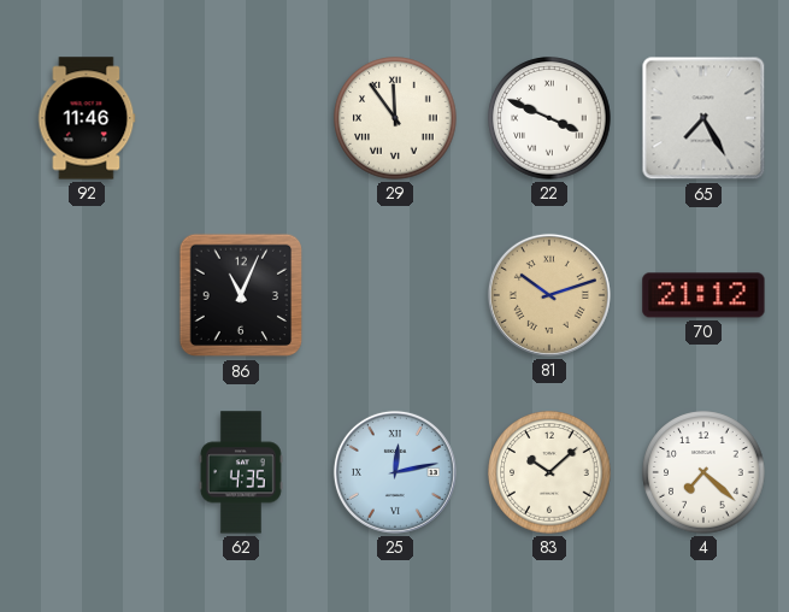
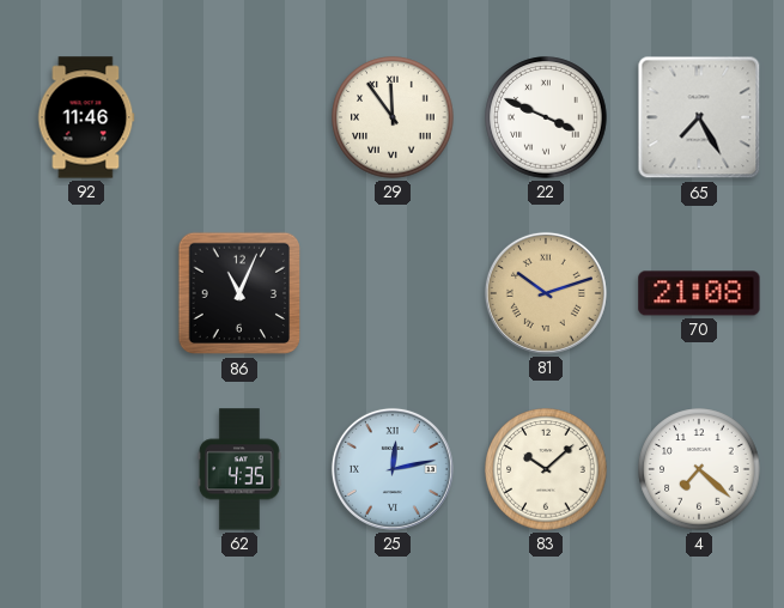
70: 21:12 -> 21:08 (699, 293)
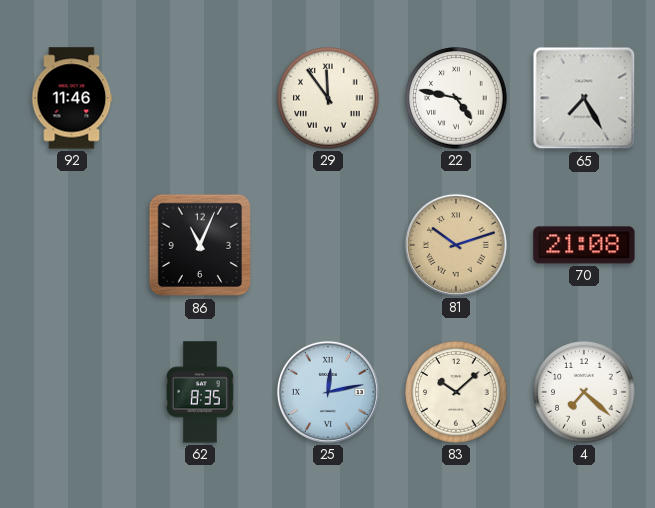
22: 3:49 -> 4:47 (456, 98)
62: 4:35 -> 8:35 (200, 392)
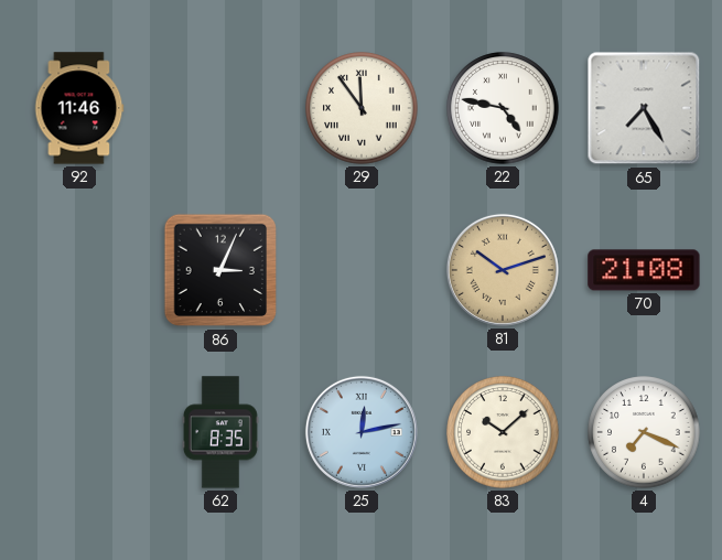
86: 11:04 -> 3:04 (220, 270)
4: 7:22 -> 7:19 (644, 432)
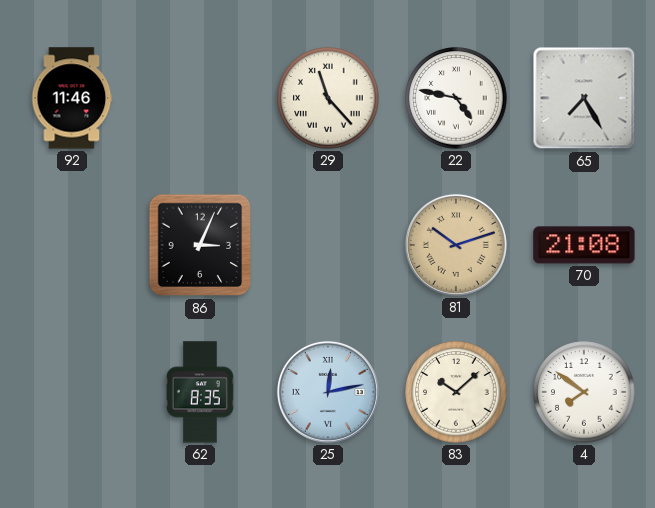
29: 11:54 -> 11:23 (328, 98)
4: 7:19 -> 7:51 (584, 392)
